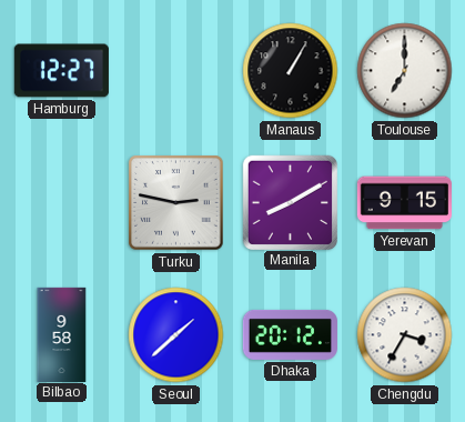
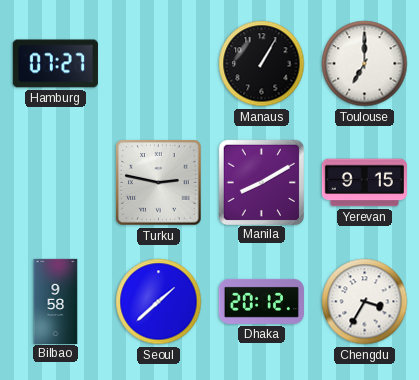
Hamburg: 12:27 -> 07:27 (55, 64)
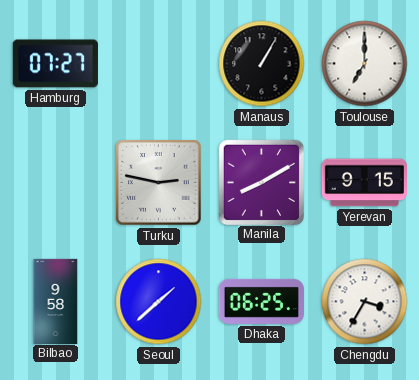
Dhaka: 20:12 -> 06:25 (261, 301)
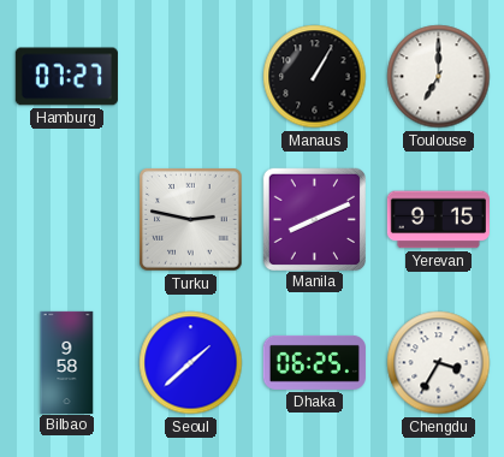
Manila: 8:10 -> 8:11 (314, 219)
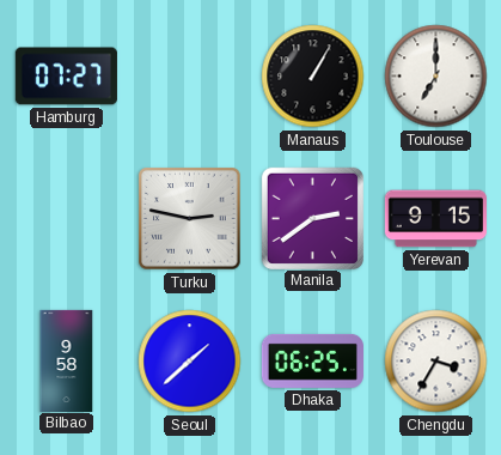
Manila: 8:11 -> 2:39 (312, 218)
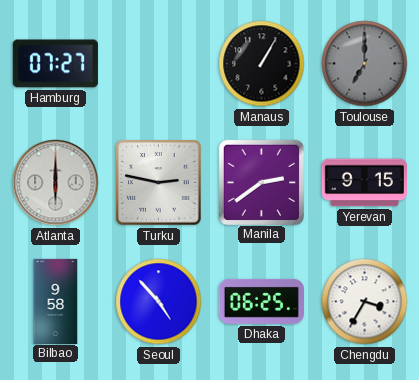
Toulouse dial: white -> grey (365, 64)
Atlanta: none -> 6:00 (56, 183)
Seoul: 1:38 -> 4:53 (159, 302)
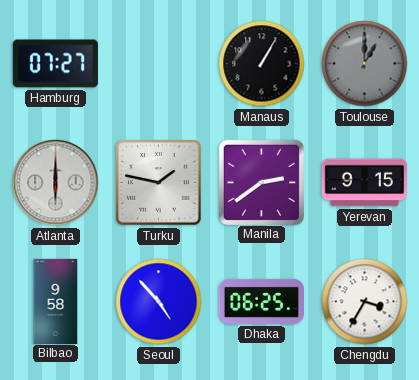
Toulouse: 7:00 -> 1:00 (365, 64)
Turku: 2:47 -> 1:47 (159, 183)
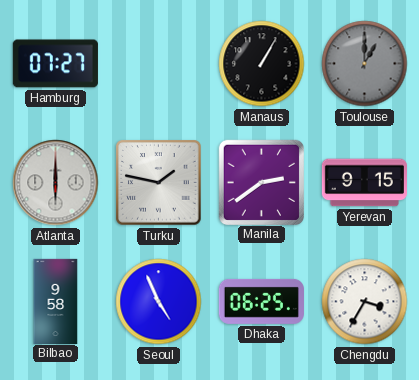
Seoul: 4:53 -> 4:56 (159, 302)
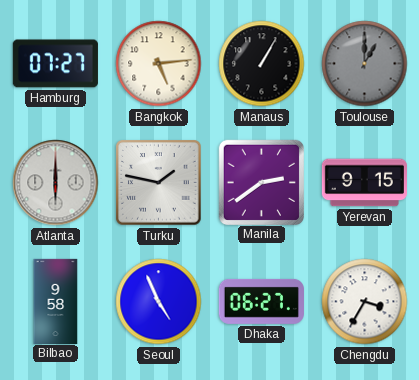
Bangkok: none -> 5:14 (159, 64)
Dhaka: 06:25 -> 06:27 (261, 301)
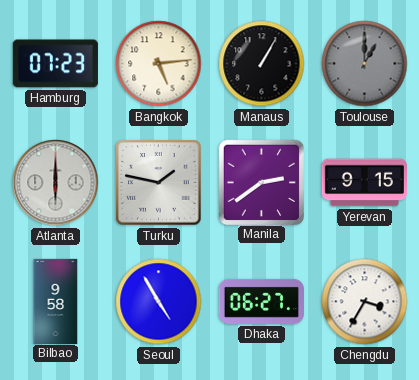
Hamburg: 07:27 -> 07:23 (55, 64)
Seoul: 4:56 -> 4:55 (159, 302)
